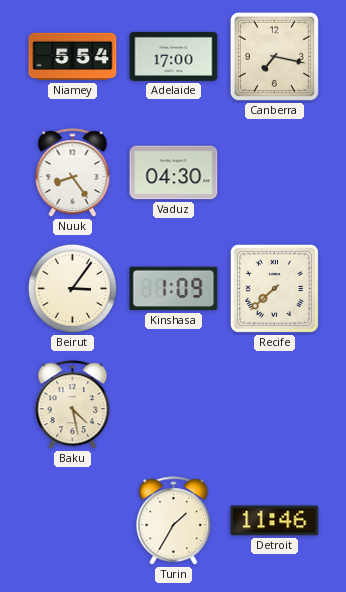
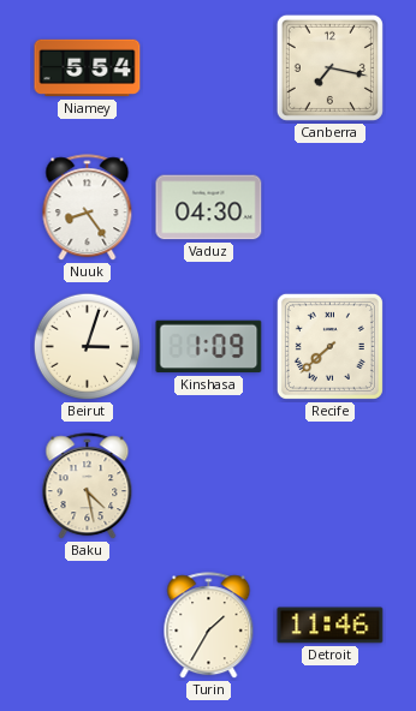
Adelaide: 17:00 -> none (174, 56)
Beirut: 3:06 -> 3:03 (88, 347)
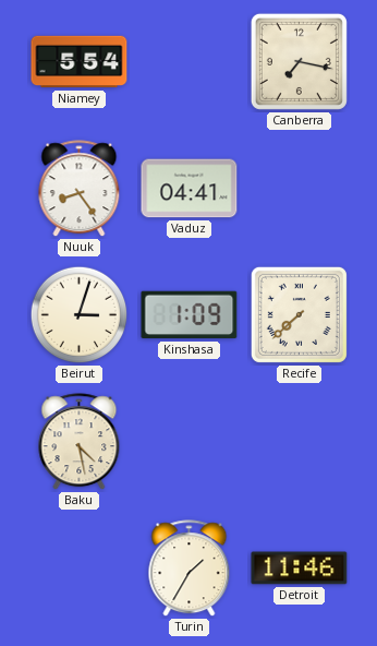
Vaduz: 04:30 -> 04:41 (190, 189)
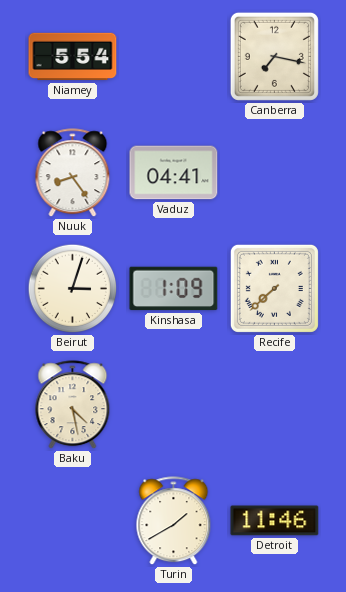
Turin: 1:35 -> 1:40 (174, 521)
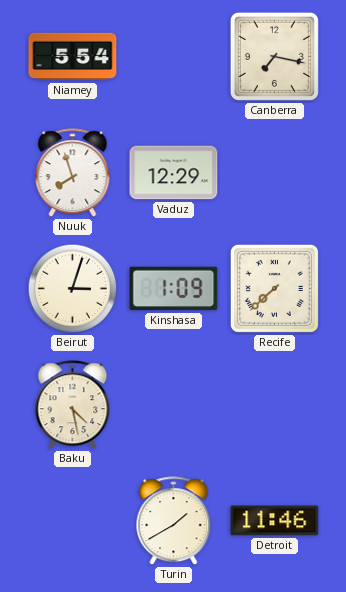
Nuuk: 8:24 -> 7:57 (73, 173)
Vaduz: 04:41 -> 12:29 (174, 173)
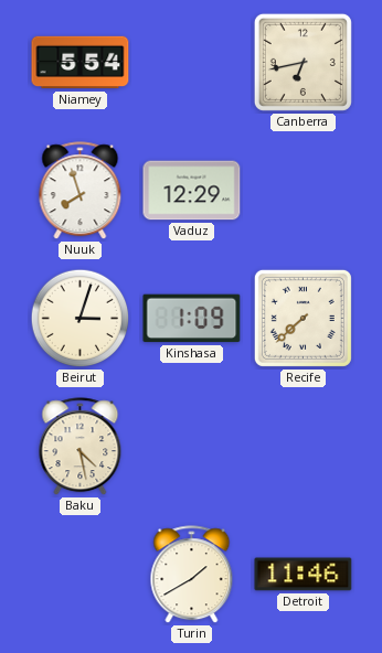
Canberra: 7:17 -> 6:43 (303, 62)
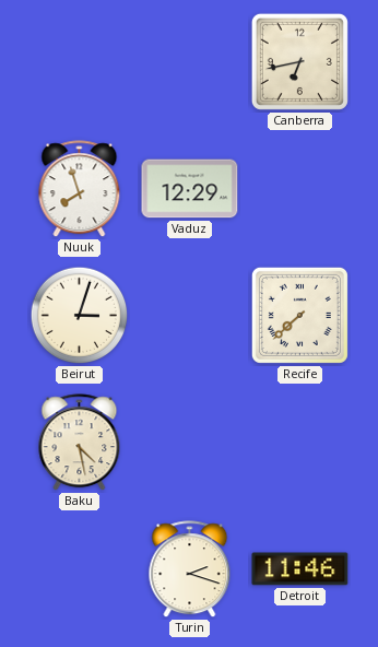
Niamey: 5:54 -> none (81, 63)
Kinshasa: 1:09 -> none (192, 319)
Turin: 1:40 -> 2:18 (190, 569)
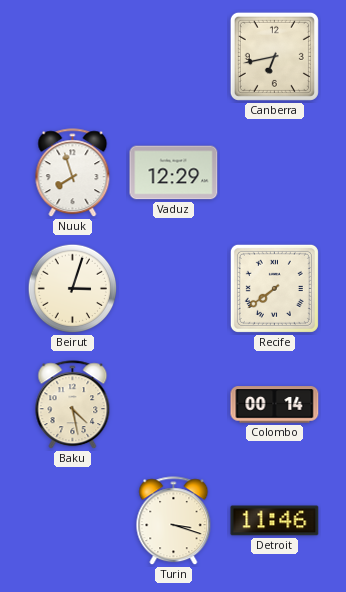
Recife: 7:38 -> 7:39 (274, 288)
Colombo: none -> 00:14 (275, 405)
Turin: 2:18 -> 3:18 (174, 521)
